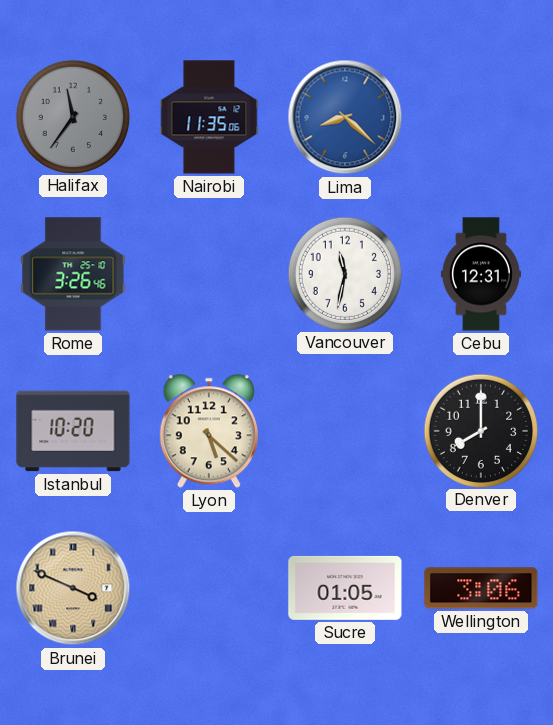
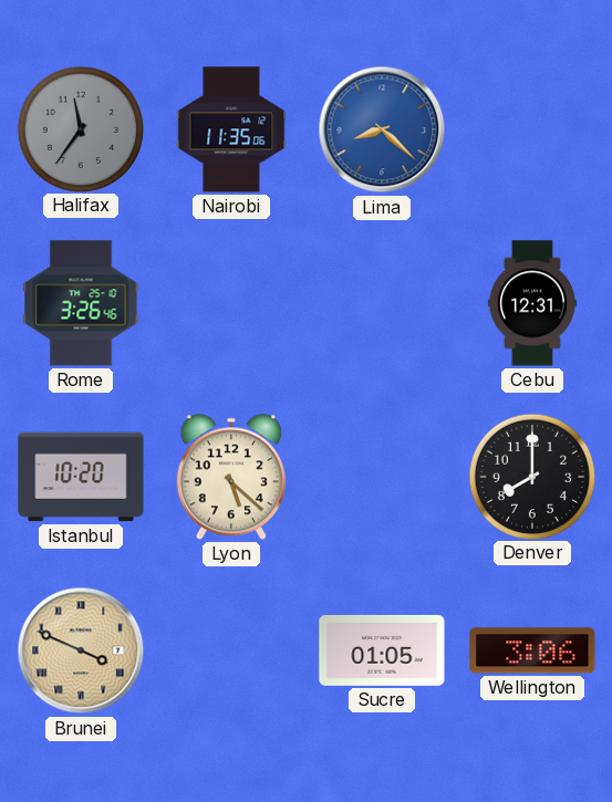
Vancouver: 11:32 -> none (344, 273)
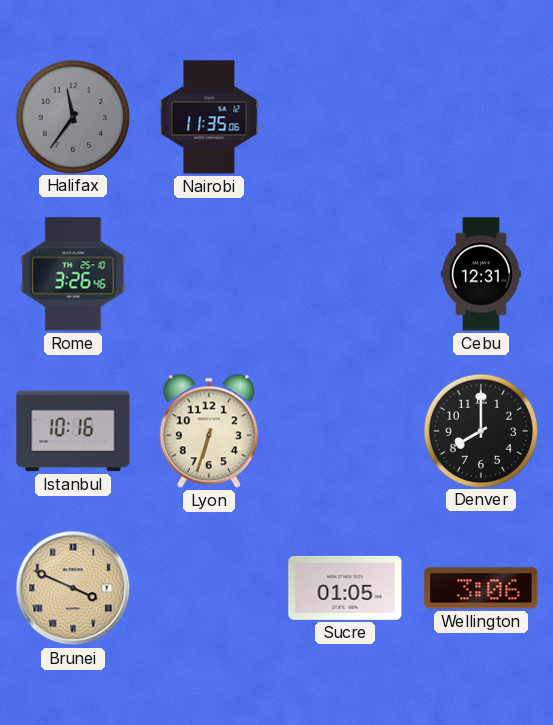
Lima: 8:22 -> none (382, 129)
Istanbul: 10:20 -> 10:16 (73, 431)
Lyon: 5:22 -> 6:33 (209, 431)
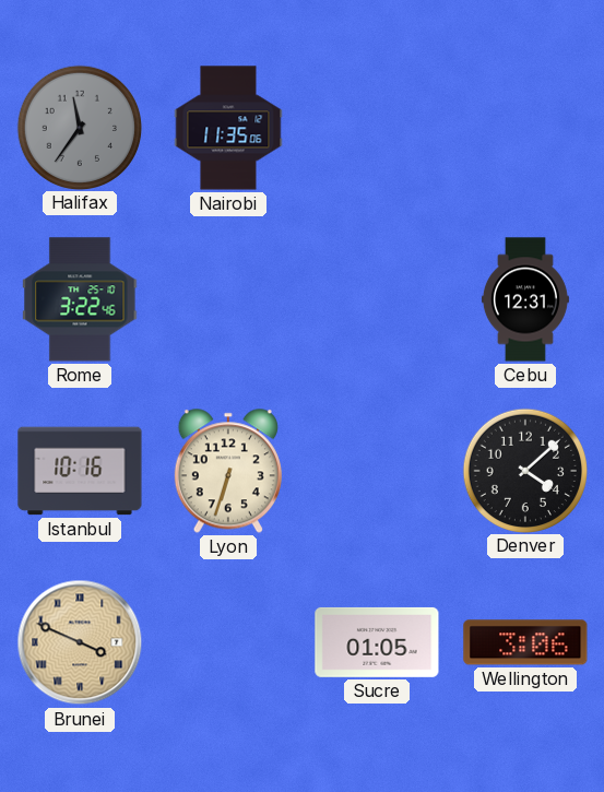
Rome: 3:26 -> 3:22 (80, 299)
Denver: 8:00 -> 4:08 (524, 470)
